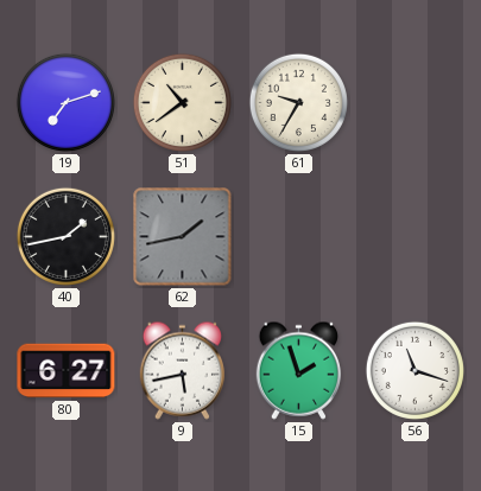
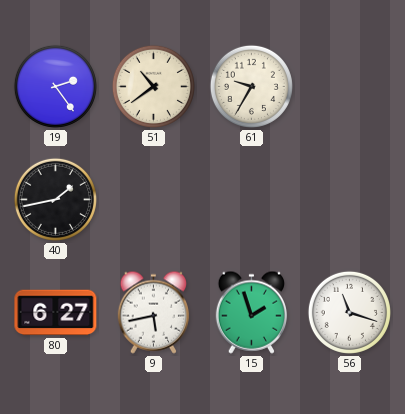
19: 7:12 -> 2:24 (55, 86)
62: 1:43 -> none (183, 237)
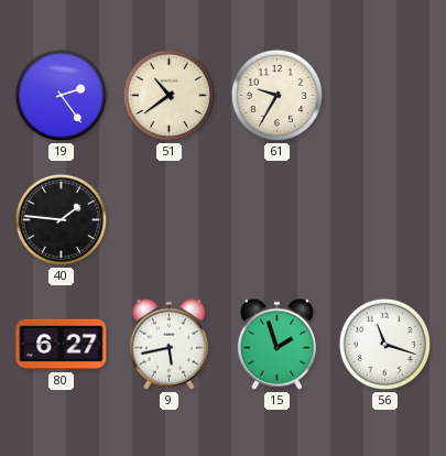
40: 1:43 -> 1:46 (61, 219)
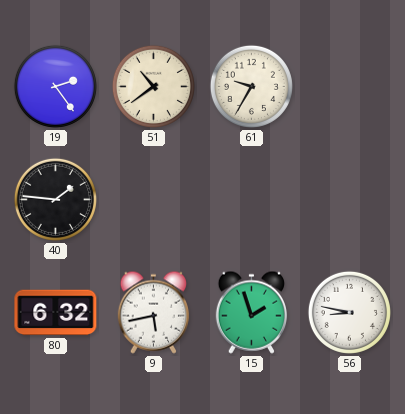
80: 6:27 -> 6:32 (56, 313)
56: 11:18 -> 8:47 (349, 312)
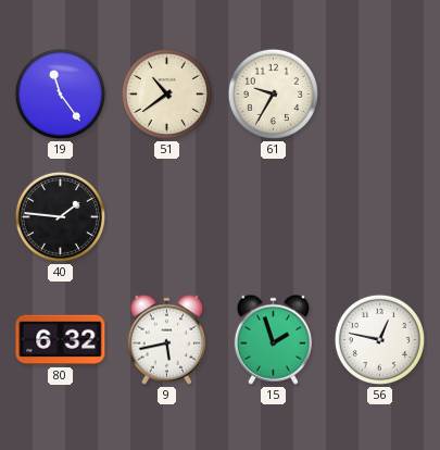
19: 2:24 -> 11:24 (60, 93)
56: 8:47 -> 12:47 (379, 339)
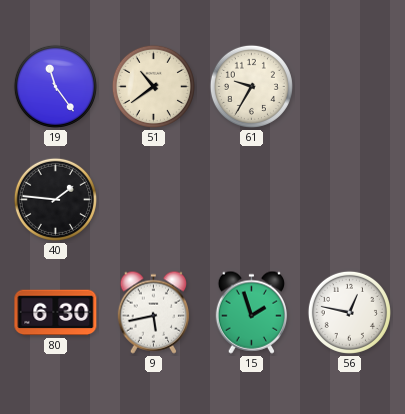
80: 6:32 -> 6:30 (56, 313)
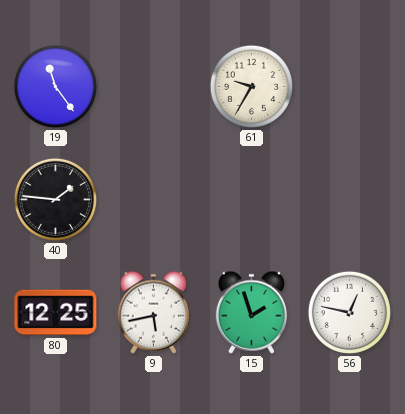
51: 10:39 -> none (153, 86)
80: 6:30 -> 12:25 (56, 313)
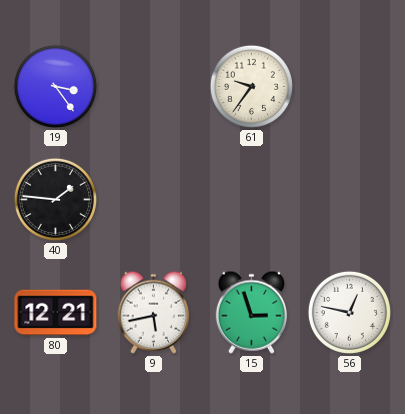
19: 11:24 -> 3:24 (55, 86)
61: 9:35 -> 9:36 (251, 86)
80: 12:25 -> 12:21 (56, 313)
15: 1:57 -> 2:57 (252, 312)
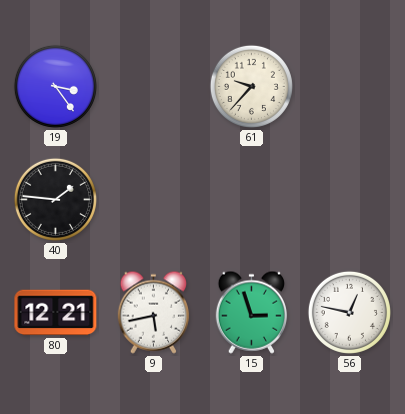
61: 9:36 -> 9:37 (251, 86)
